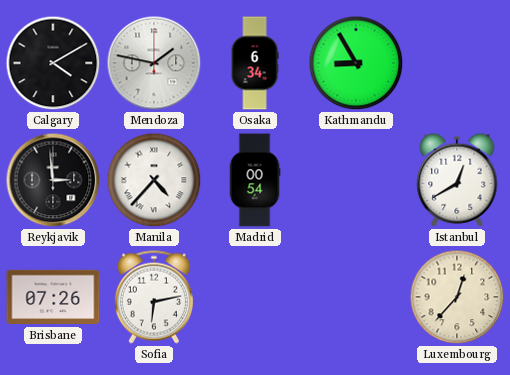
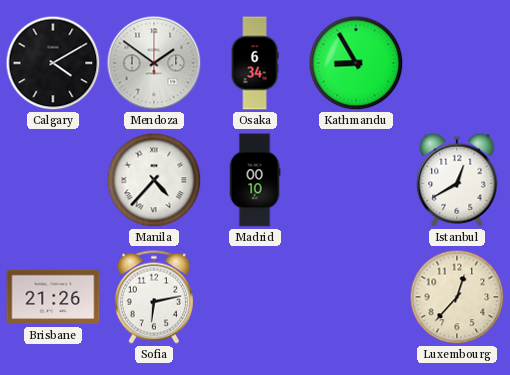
Mendoza: 1:47 -> 1:51 (154, 63)
Reykjavik: 2:59 -> none (53, 180)
Madrid: 00:54 -> 00:10 (255, 180)
Brisbane: 07:26 -> 21:26 (53, 297)
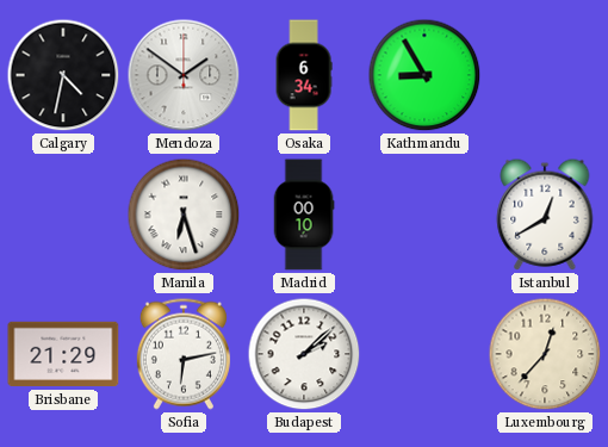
Calgary: 4:10 -> 4:32 (63, 75)
Manila: 4:37 -> 6:27 (184, 215)
Brisbane: 21:26 -> 21:29 (63, 354)
Budapest: none -> 2:08 (304, 354)
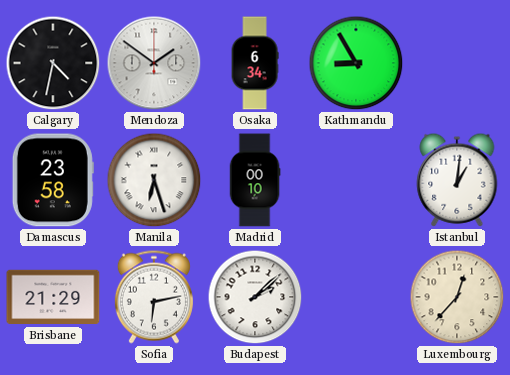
Damascus: none -> 23:58 (53, 180)
Istanbul: 12:40 -> 1:01 (457, 180)
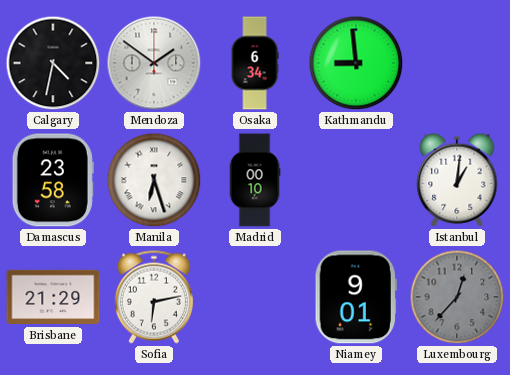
Kathmandu: 8:55 -> 8:59 (356, 63)
Budapest: 2:08 -> none (255, 297)
Niamey: none -> 9:01 (356, 297)
Luxembourg dial: cream -> grey (457, 297)
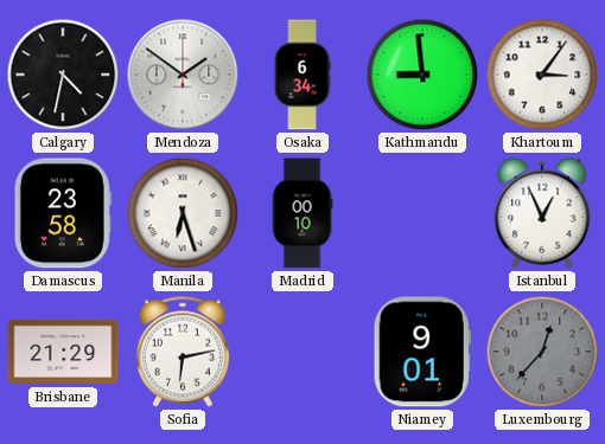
Khartoum: none -> 3:06 (542, 75)
Istanbul: 1:01 -> 12:56 (542, 213)
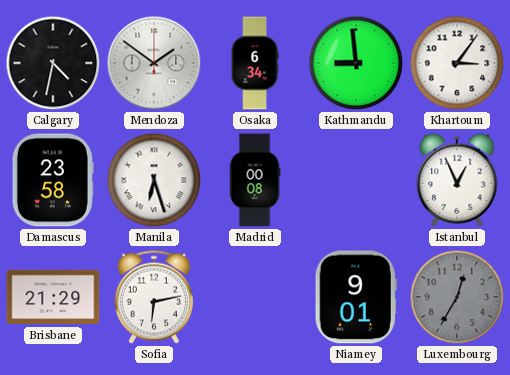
Madrid: 00:10 -> 00:08 (255, 180)
Luxembourg: 12:37 -> 12:35 (457, 297)
